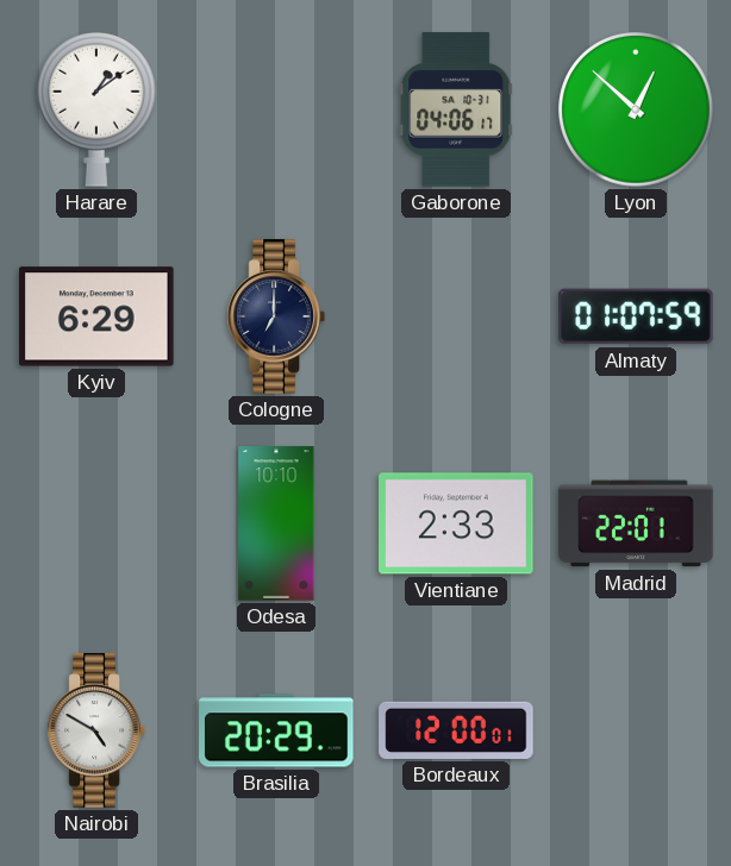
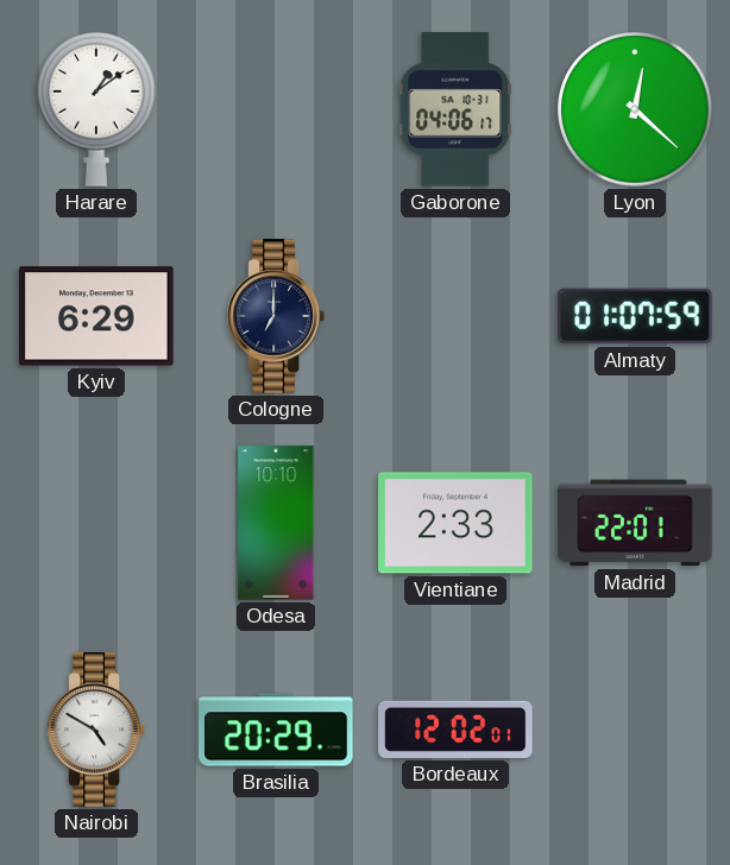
Lyon: 12:52 -> 12:22 (635, 109)
Bordeaux: 12:00 -> 12:02 (455, 730)
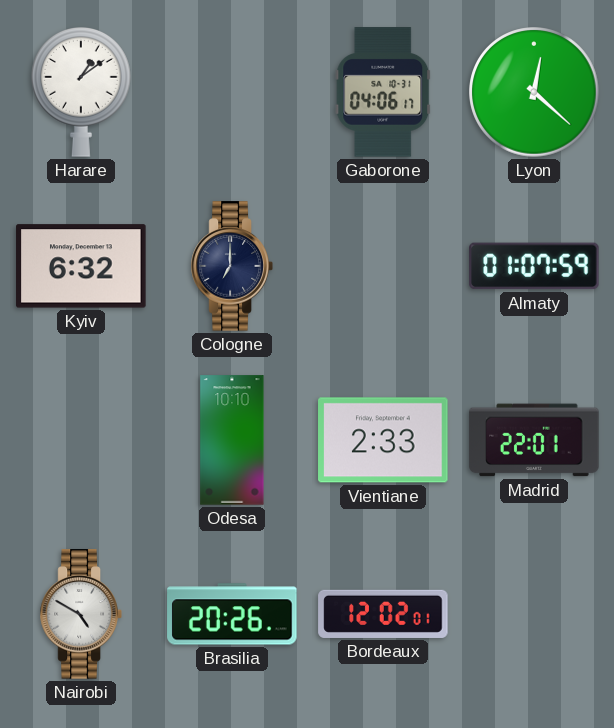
Kyiv: 6:29 -> 6:32 (81, 266)
Brasilia: 20:29 -> 20:26 (232, 614)
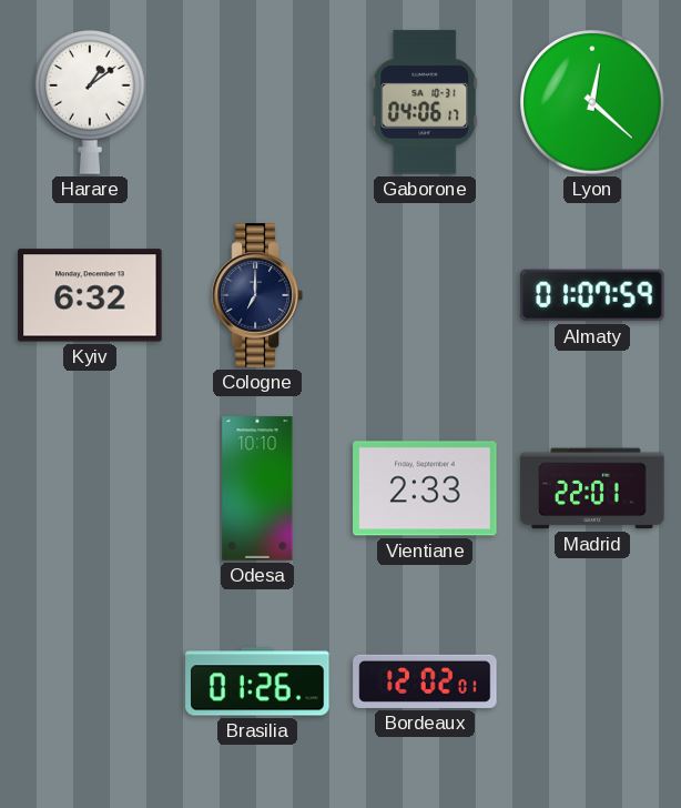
Nairobi: 4:50 -> none (81, 614)
Brasilia: 20:26 -> 01:26 (257, 681)
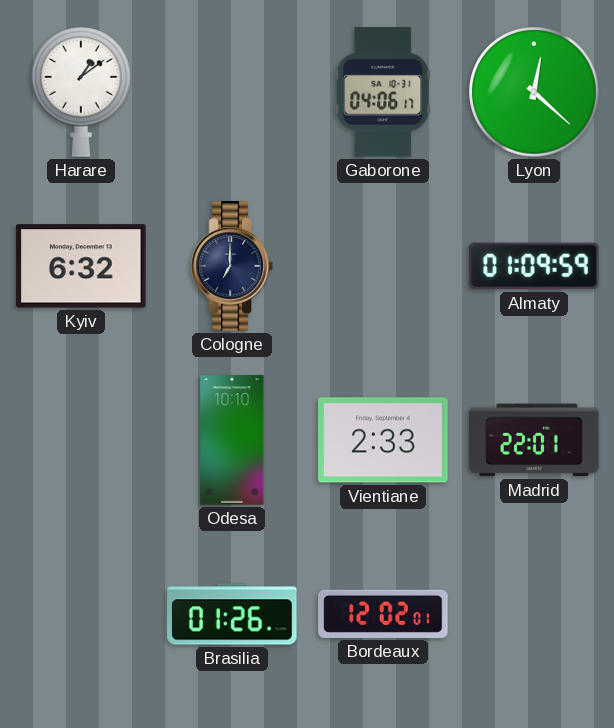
Almaty: 01:07 -> 01:09 (534, 266)
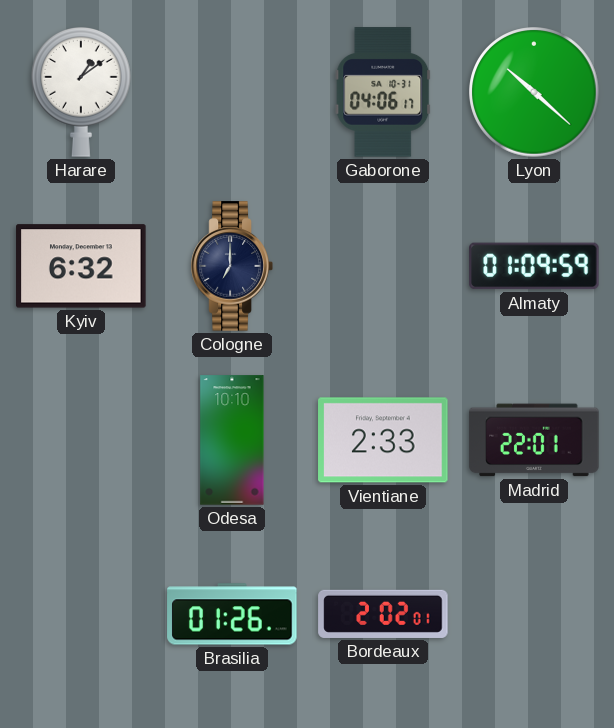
Lyon: 12:22 -> 10:22 (534, 92)
Bordeaux: 12:02 -> 2:02 (383, 614)
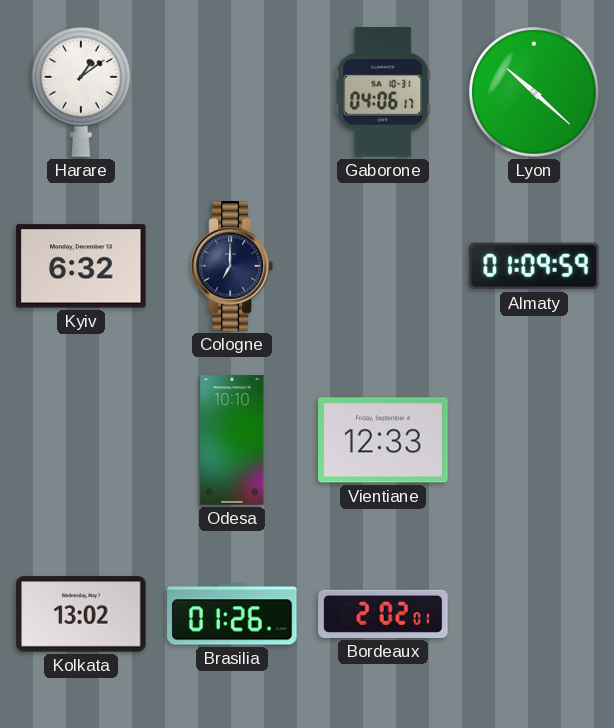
Vientiane: 2:33 -> 12:33 (383, 440)
Madrid: 22:01 -> none (534, 440)
Kolkata: none -> 13:02 (81, 614)
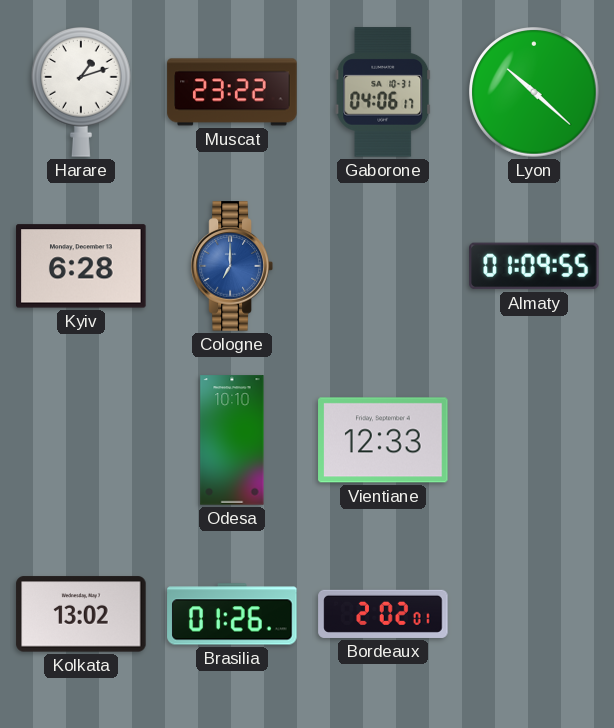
Harare: 1:09 -> 1:12 (82, 93)
Muscat: none -> 23:22 (232, 92)
Kyiv: 6:32 -> 6:28 (81, 266)
Cologne dial: navy -> blue (232, 266)
Almaty: 01:09:59 -> 01:09:55 (534, 266)
